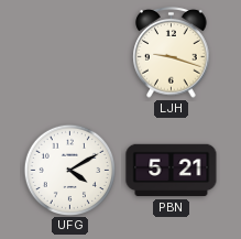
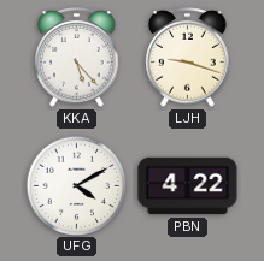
KKA: none -> 5:23 (77, 58)
PBN: 5:21 -> 4:22 (188, 186)
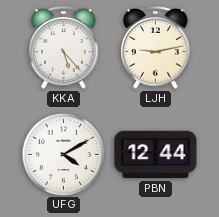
LJH: 9:18 -> 9:13 (156, 48)
PBN: 4:22 -> 12:44 (156, 155)
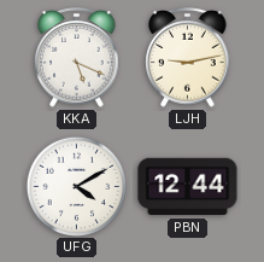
KKA: 5:23 -> 5:19 (77, 58)
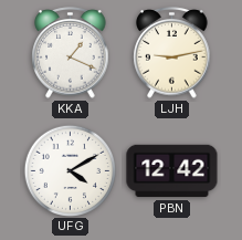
KKA: 5:19 -> 1:19 (71, 53)
PBN: 12:44 -> 12:42 (172, 171)
